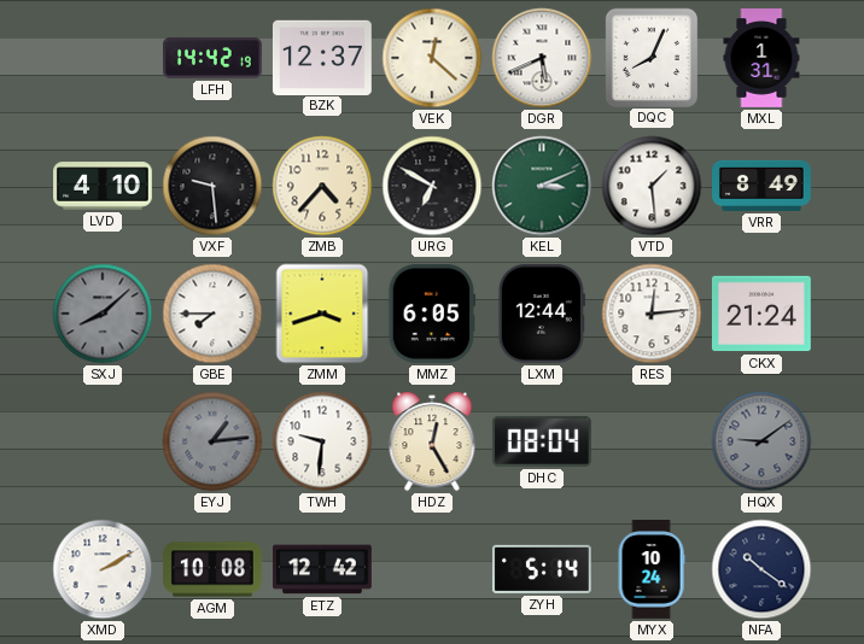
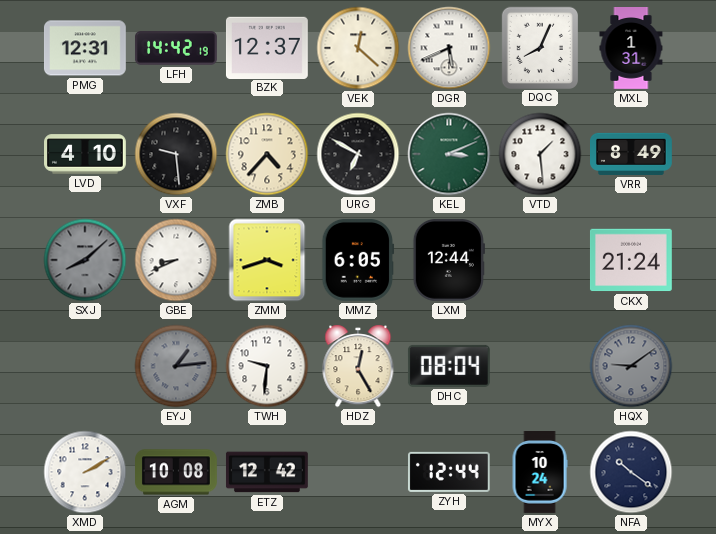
PMG: none -> 12:31 (85, 48)
GBE: 7:45 -> 8:41 (176, 260)
RES: 12:14 -> none (652, 314)
ZYH: 5:14 -> 12:44 (449, 472)
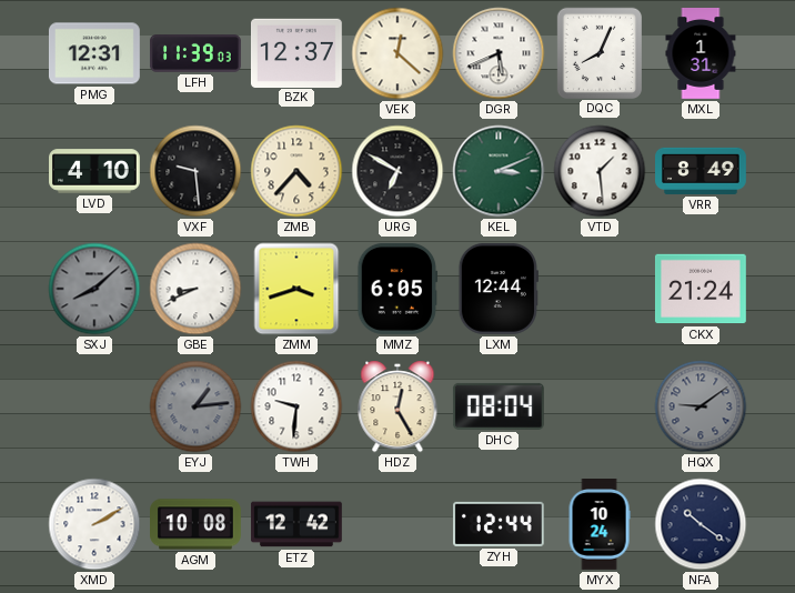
LFH: 14:42 -> 11:39 (195, 53)
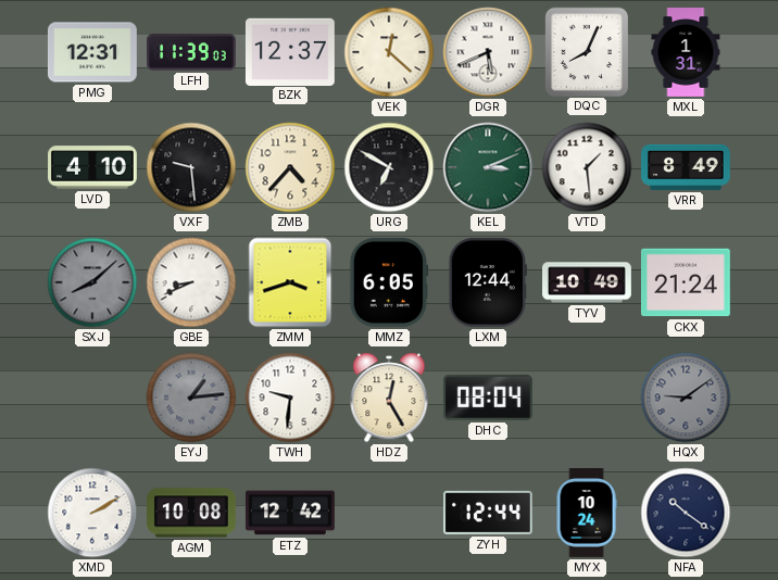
TYV: none -> 10:49 (588, 282)
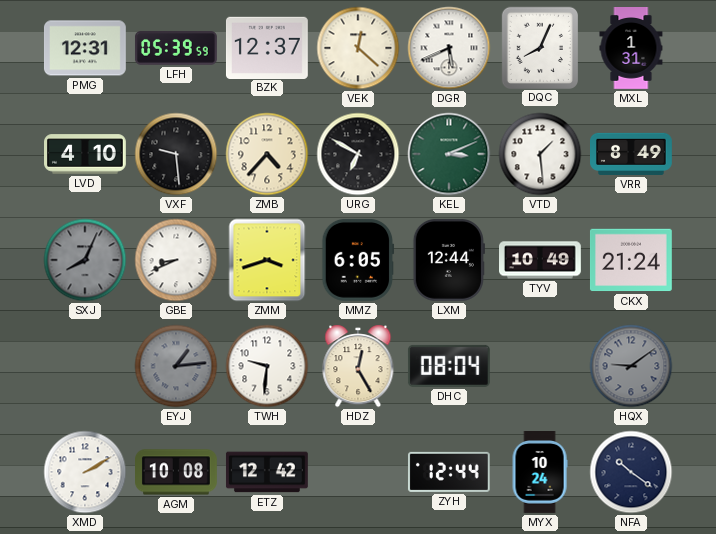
LFH: 11:39 -> 05:39 (176, 48)
SXJ: 8:08 -> 8:04 (85, 260)
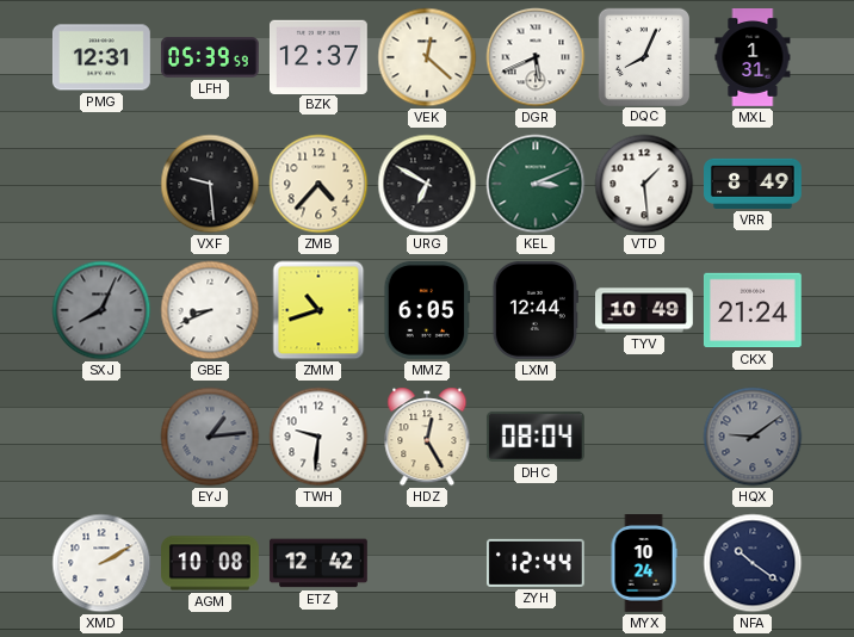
LVD: 4:10 -> none (86, 154)
ZMM: 3:42 -> 10:42 (318, 310)
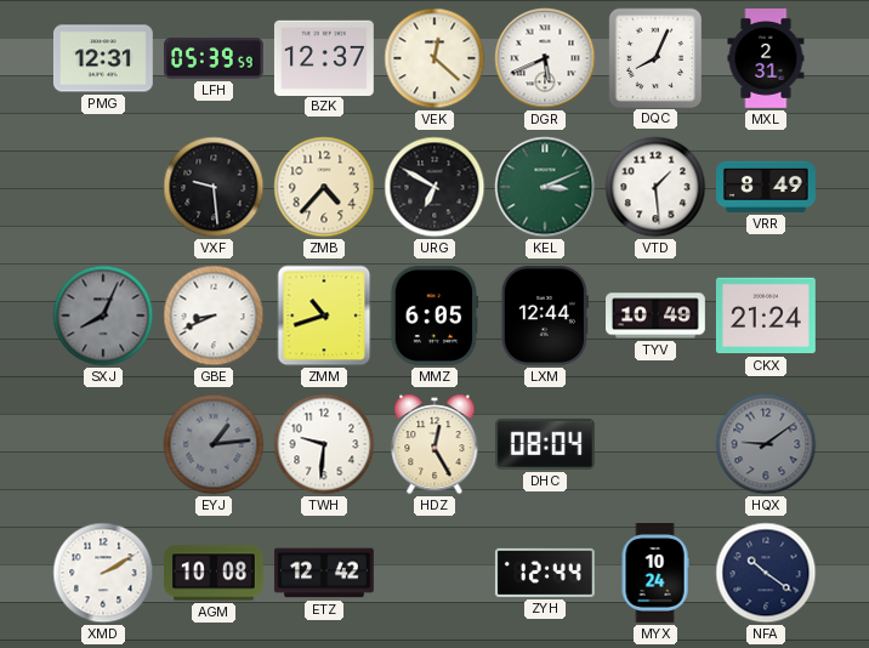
MXL: 1:31 -> 2:31 (766, 59)
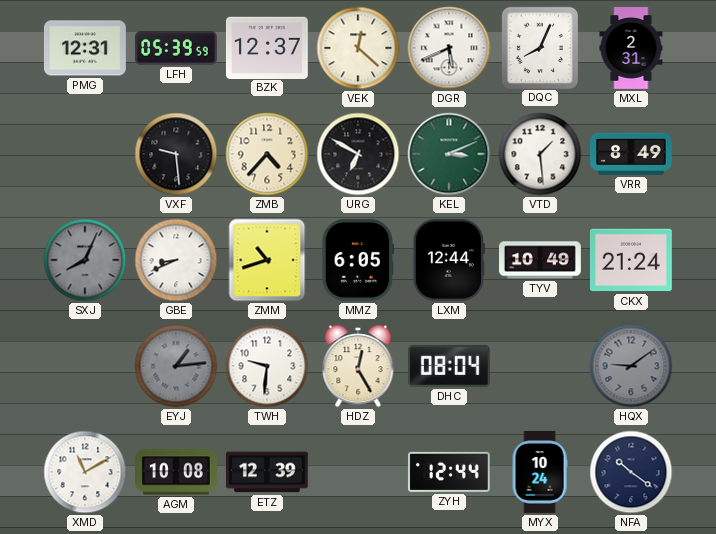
XMD: 2:10 -> 11:10 (85, 472)
ETZ: 12:42 -> 12:39 (267, 472)
